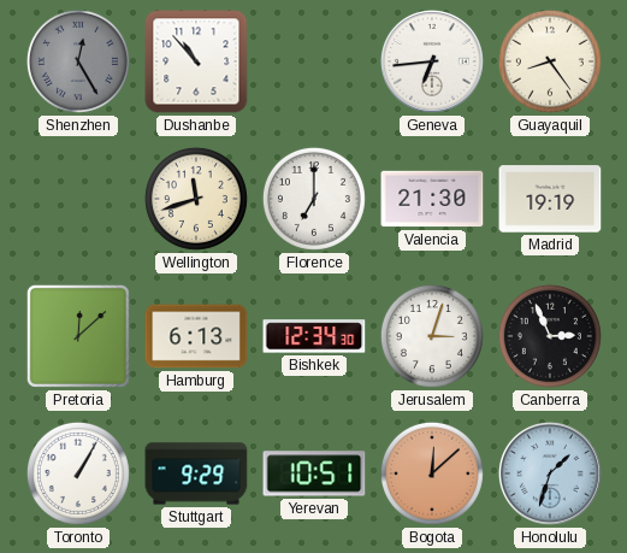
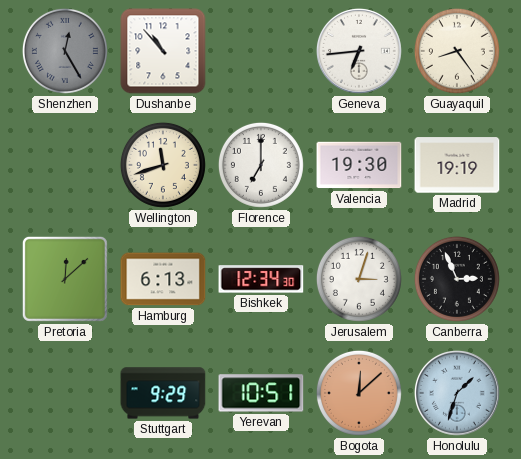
Valencia: 21:30 -> 19:30 (359, 165)
Toronto: 1:05 -> none (78, 473)
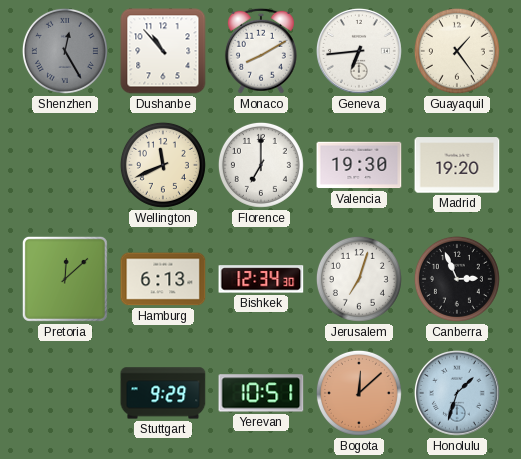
Monaco: none -> 8:10 (261, 51)
Guayaquil: 8:24 -> 1:24 (457, 51)
Wellington: 11:42 -> 11:41 (163, 165)
Madrid: 19:19 -> 19:20 (457, 165)
Jerusalem: 3:03 -> 7:03 (359, 279)
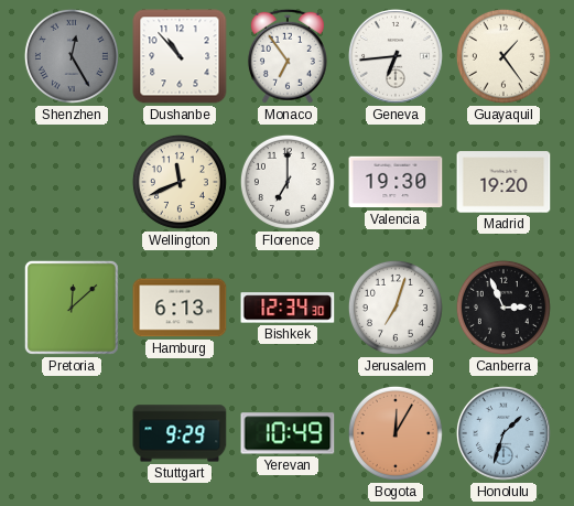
Monaco: 8:10 -> 6:54 (288, 56)
Yerevan: 10:51 -> 10:49 (288, 433)
Bogota: 12:08 -> 12:05 (396, 433)
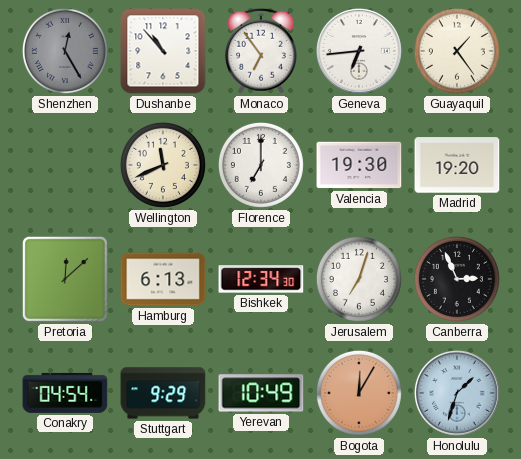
Conakry: none -> 04:54 (65, 393)
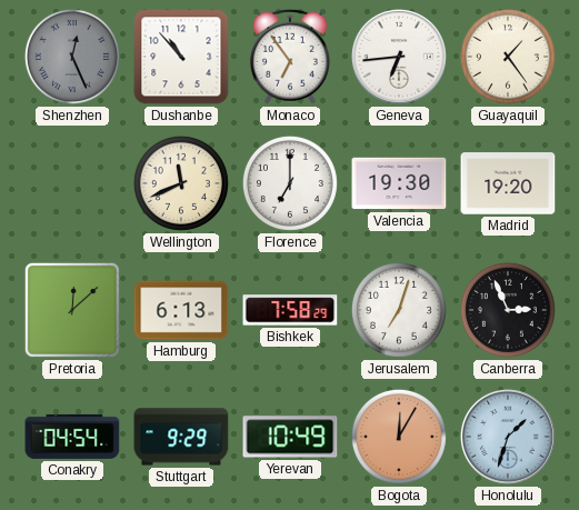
Shenzhen: 12:25 -> 12:26 (72, 57)
Bishkek: 12:34 -> 7:58 (290, 310)
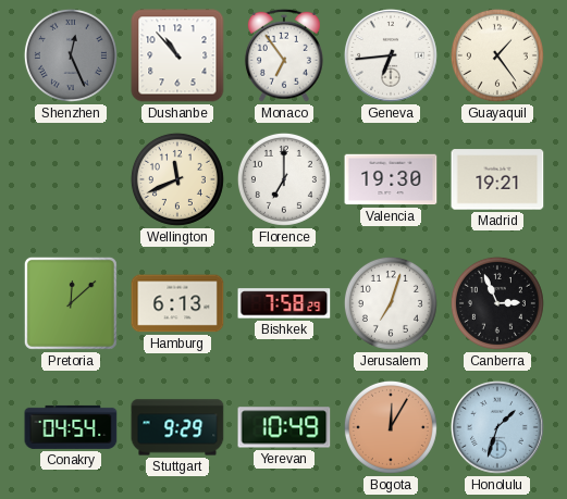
Madrid: 19:20 -> 19:21 (497, 179)
